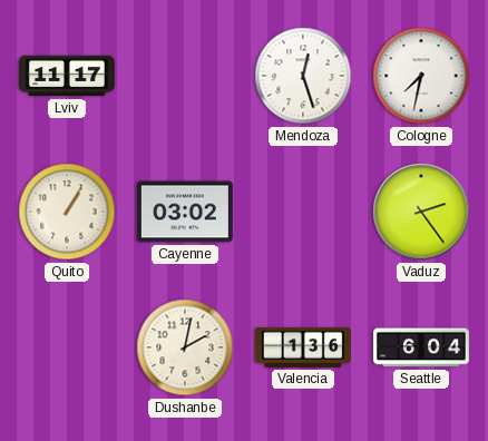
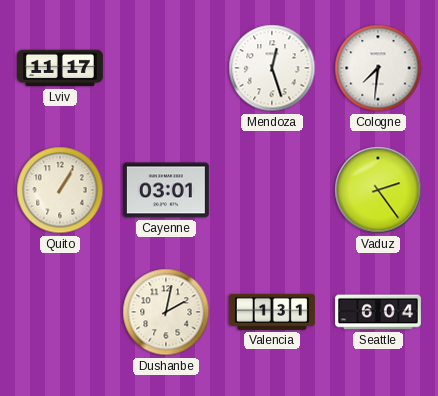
Cologne: 7:32 -> 7:31 (378, 68)
Cayenne: 03:02 -> 03:01 (166, 190)
Valencia: 1:36 -> 1:31 (272, 312)
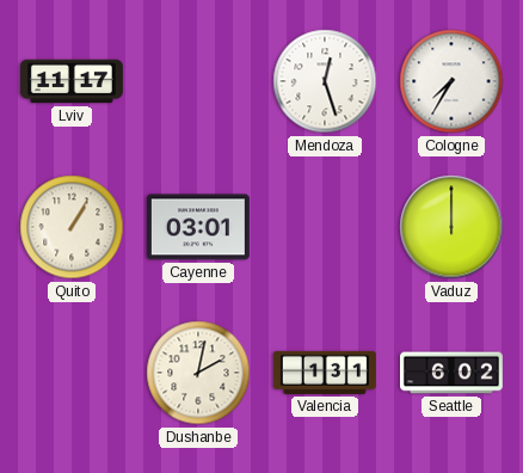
Cologne: 7:31 -> 7:35 (451, 81)
Vaduz: 2:24 -> 12:00 (451, 227)
Seattle: 6:04 -> 6:02 (451, 373)
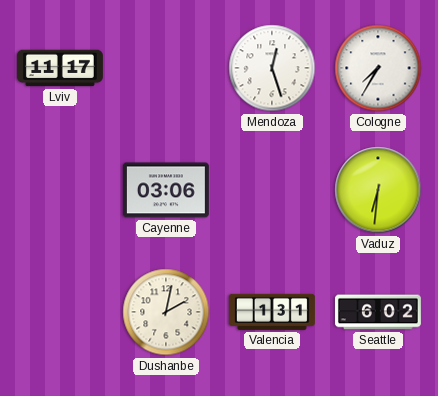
Quito: 1:05 -> none (72, 227)
Cayenne: 03:01 -> 03:06 (166, 190)
Vaduz: 12:00 -> 6:31 (378, 190)
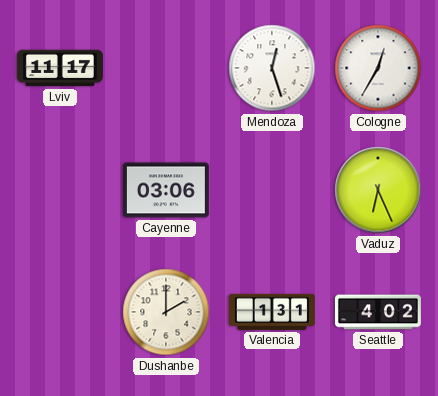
Cologne: 7:35 -> 12:35 (378, 68)
Vaduz: 6:31 -> 6:26 (378, 190)
Dushanbe: 2:02 -> 2:00 (166, 312)
Seattle: 6:02 -> 4:02 (378, 312)
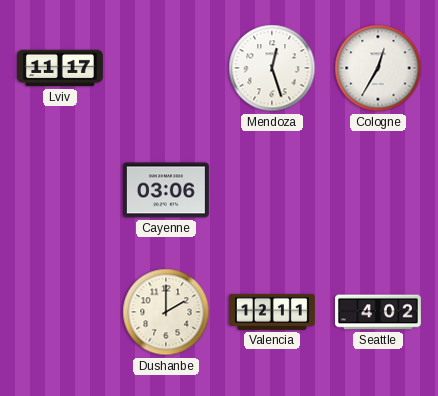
Vaduz: 6:26 -> none (378, 190)
Valencia: 1:31 -> 12:11 (272, 312)
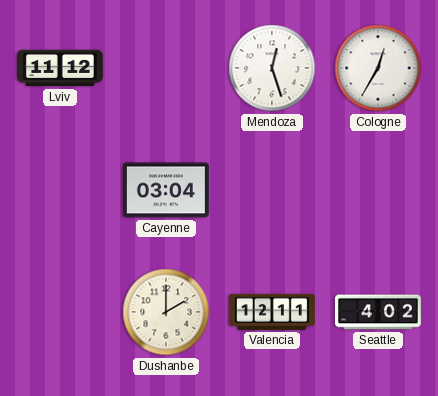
Lviv: 11:17 -> 11:12 (60, 68)
Cayenne: 03:06 -> 03:04 (166, 190)
